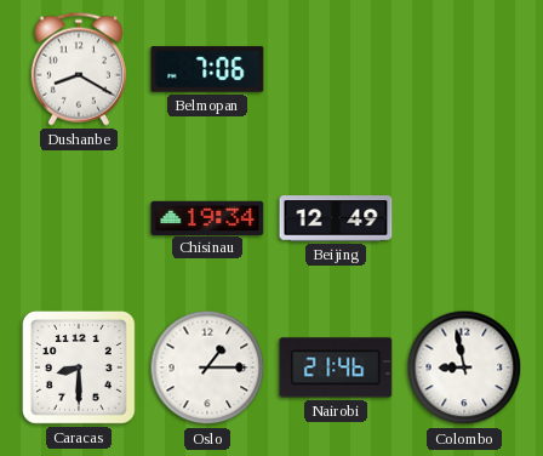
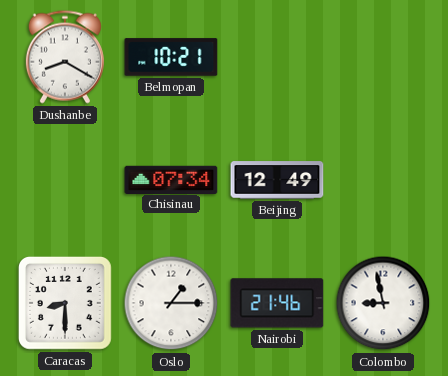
Belmopan: 7:06 -> 10:21 (171, 57)
Chisinau: 19:34 -> 07:34 (171, 179)
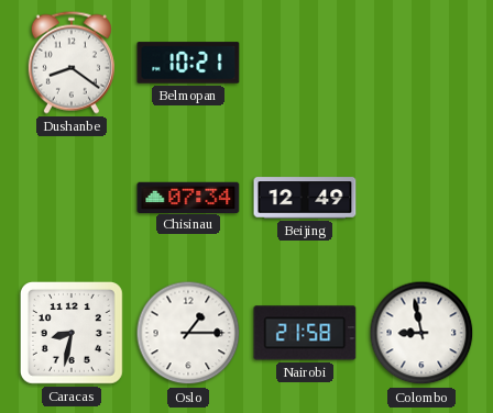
Dushanbe: 8:20 -> 8:21 (72, 63)
Caracas: 8:30 -> 8:32 (72, 333)
Nairobi: 21:46 -> 21:58 (305, 333)
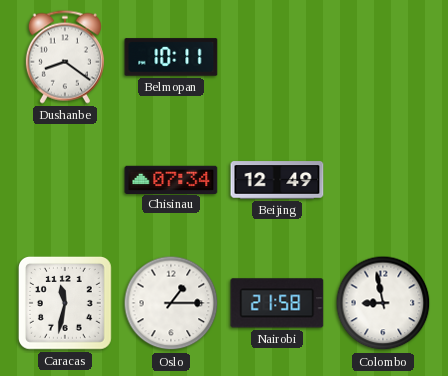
Belmopan: 10:21 -> 10:11 (171, 57)
Caracas: 8:32 -> 11:32 (65, 303)
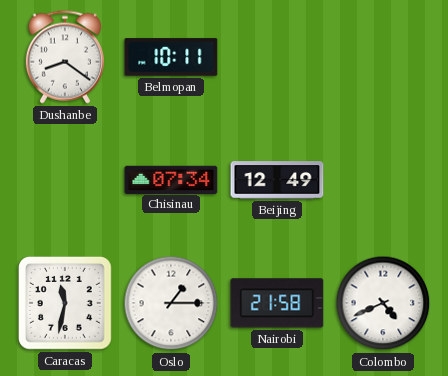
Colombo: 8:58 -> 4:41 (383, 303)
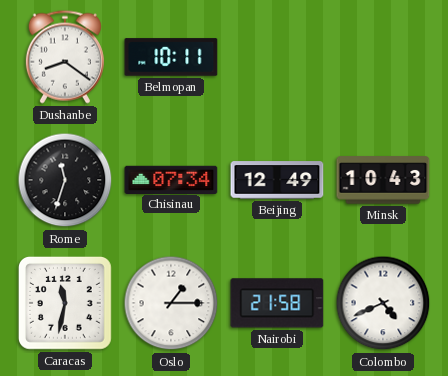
Rome: none -> 11:33 (65, 180)
Minsk: none -> 10:43 (383, 180)
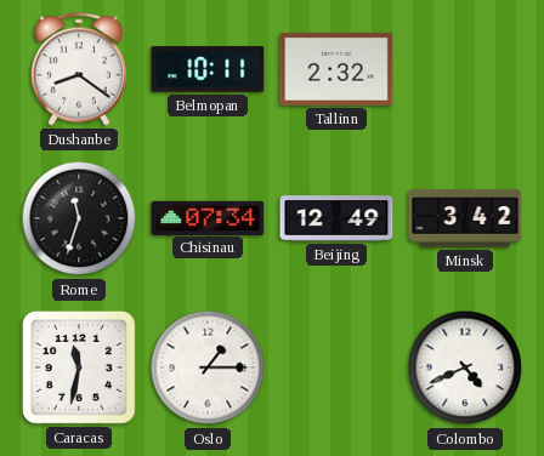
Tallinn: none -> 2:32 (336, 69)
Minsk: 10:43 -> 3:42 (465, 218)
Nairobi: 21:58 -> none (277, 303)
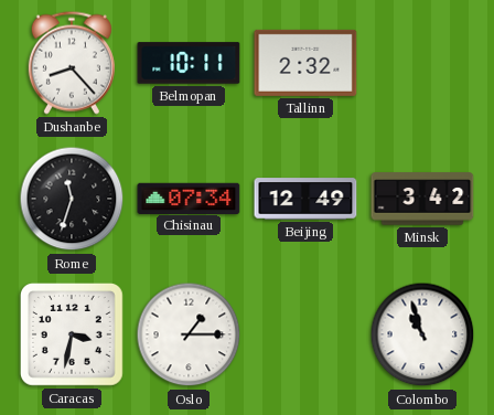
Dushanbe: 8:21 -> 8:23 (72, 63)
Caracas: 11:32 -> 3:32 (72, 334)
Colombo: 4:41 -> 10:57 (422, 334)
